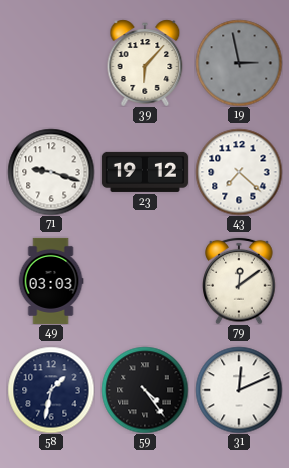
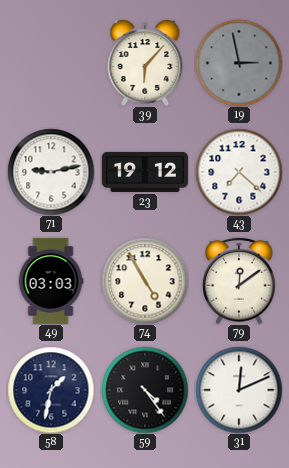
71: 9:18 -> 9:13 (51, 172)
74: none -> 4:55 (145, 281)
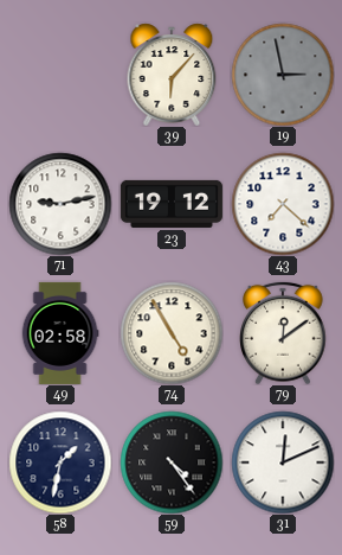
49: 03:03 -> 02:58 (60, 333)
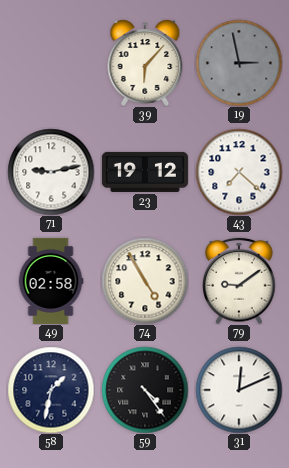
79: 12:09 -> 9:09 (239, 281)
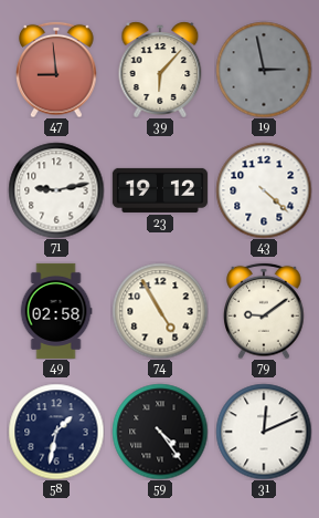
47: none -> 8:59 (56, 70)
43: 7:22 -> 4:22 (264, 190)
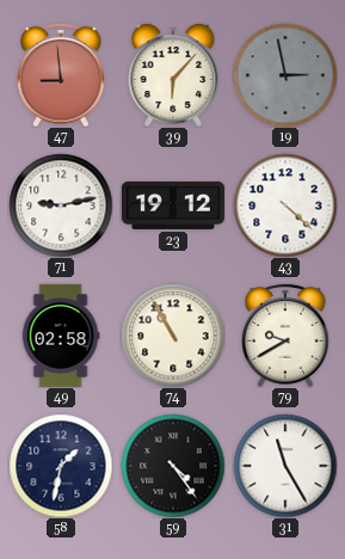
74: 4:55 -> 10:55 (173, 336)
79: 9:09 -> 9:40 (285, 336)
31: 12:11 -> 11:25 (285, 466)
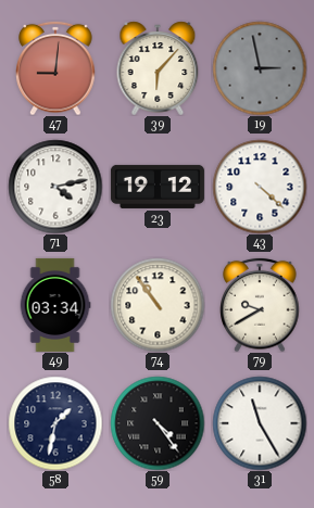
47: 8:59 -> 9:01 (55, 68)
71: 9:13 -> 4:13 (55, 187)
49: 02:58 -> 03:34 (55, 305)
74: 10:55 -> 10:54 (158, 305)
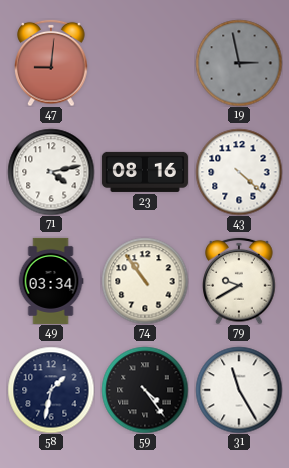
39: 6:07 -> none (158, 68)
23: 19:12 -> 08:16 (145, 172)
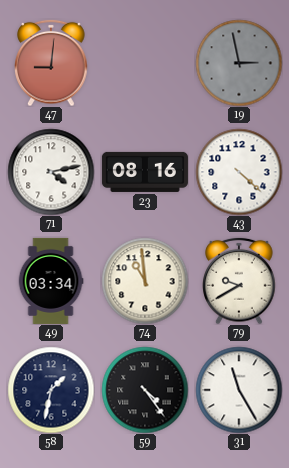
74: 10:54 -> 10:59 (145, 281)
